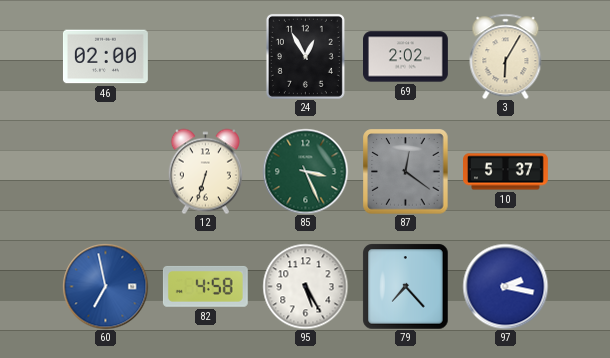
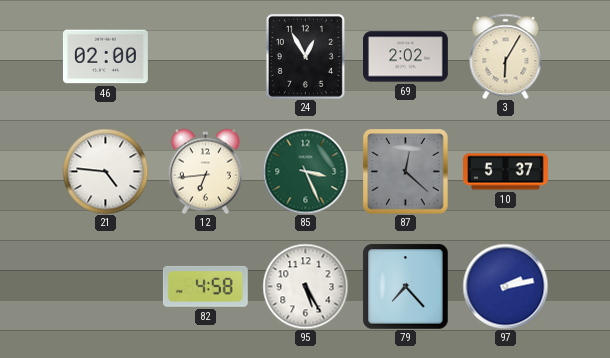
21: none -> 4:46 (105, 171)
12: 6:33 -> 6:44 (205, 171)
87: 12:21 -> 12:22 (405, 171)
60: 6:58 -> none (105, 286)
97: 2:17 -> 2:13 (505, 286)
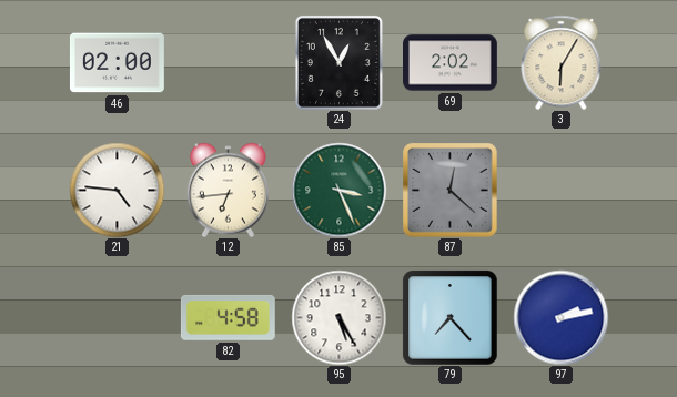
10: 5:37 -> none (506, 172)
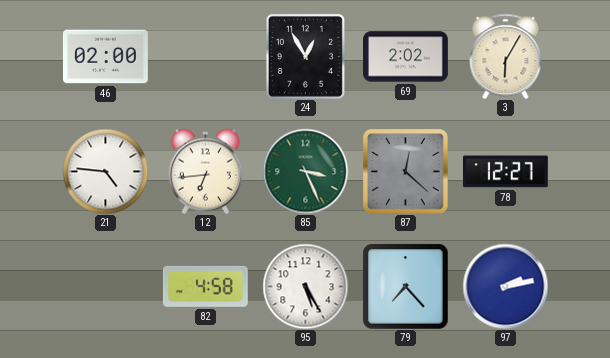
78: none -> 12:27 (505, 172)
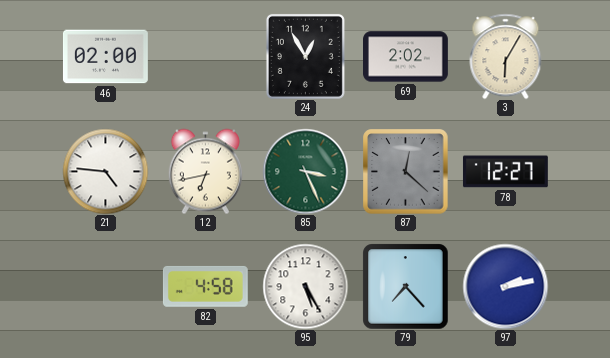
12: 6:44 -> 6:43 (205, 171)
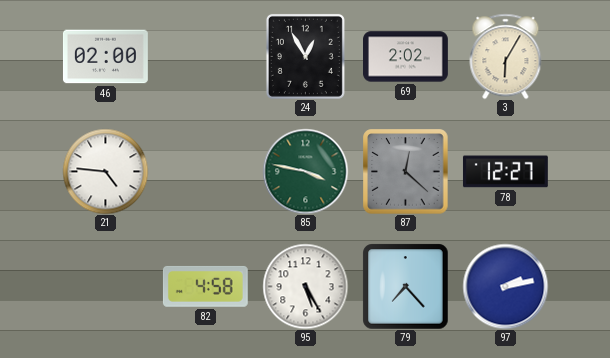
12: 6:43 -> none (205, 171)
85: 3:26 -> 3:47 (305, 171)
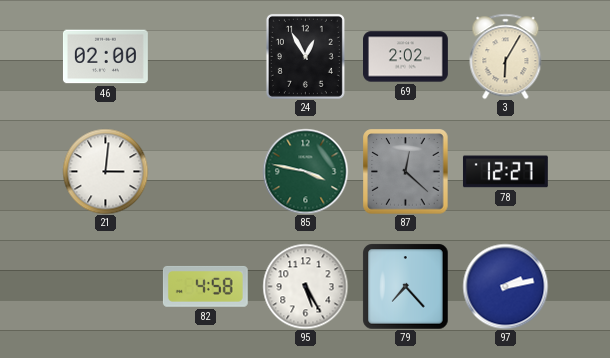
21: 4:46 -> 3:01 (105, 171)
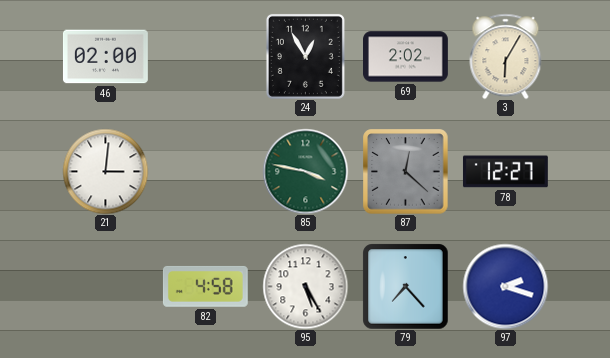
97: 2:13 -> 2:18 (505, 286)
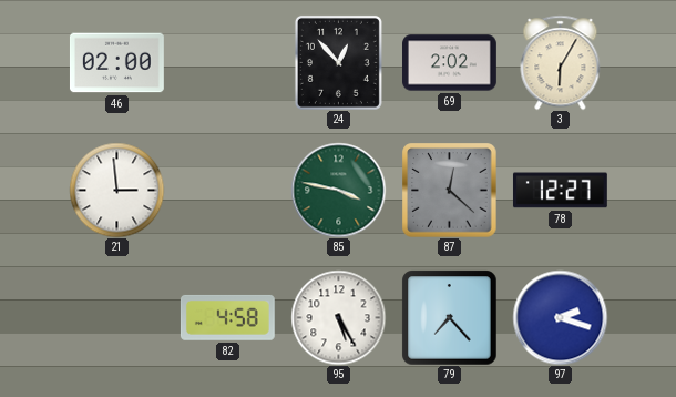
24: 12:55 -> 12:53 (338, 62)
21: 3:01 -> 2:59 (116, 190)
